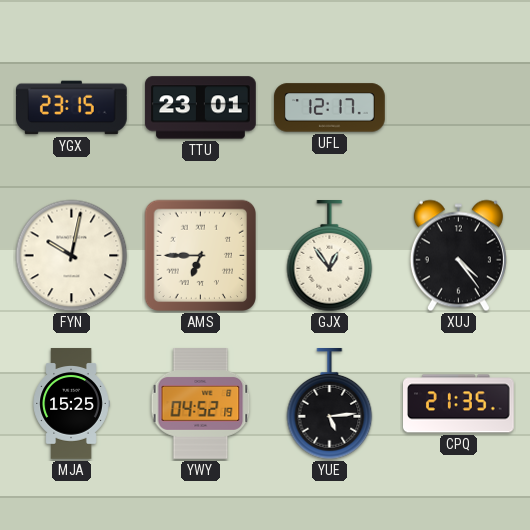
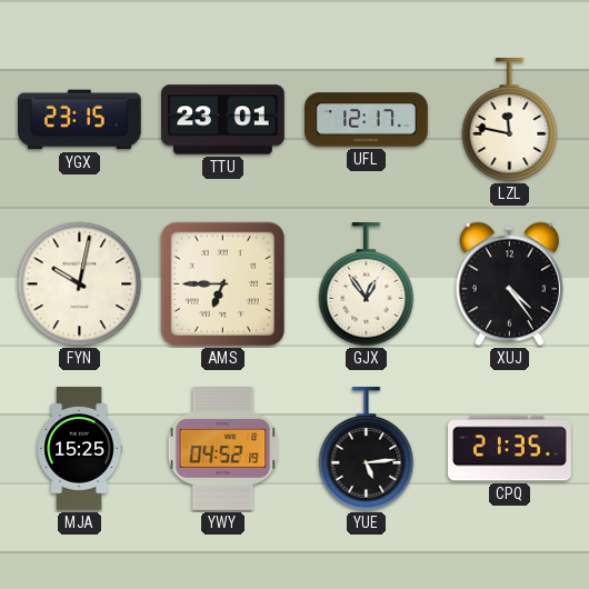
LZL: none -> 11:47 (510, 121)
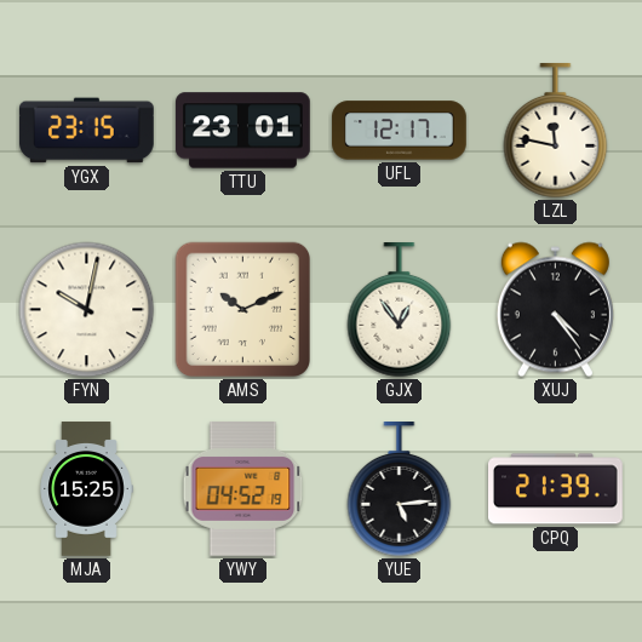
AMS: 6:45 -> 10:11 (243, 310)
CPQ: 21:35 -> 21:39 (556, 489)
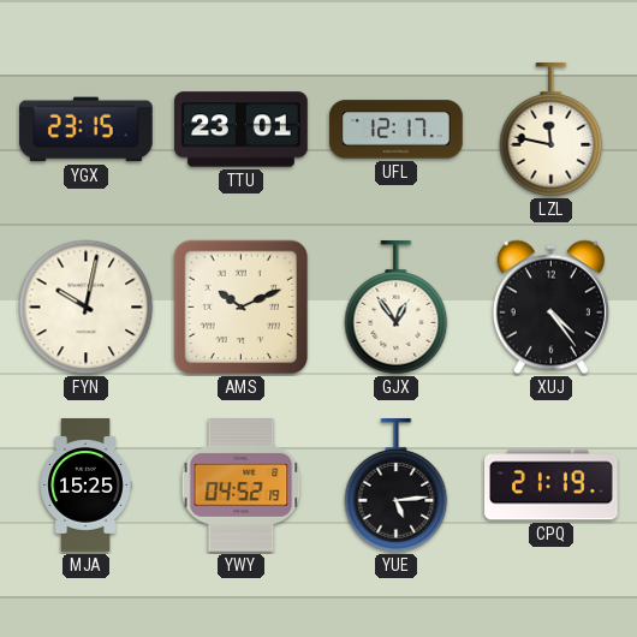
CPQ: 21:39 -> 21:19 (552, 486)
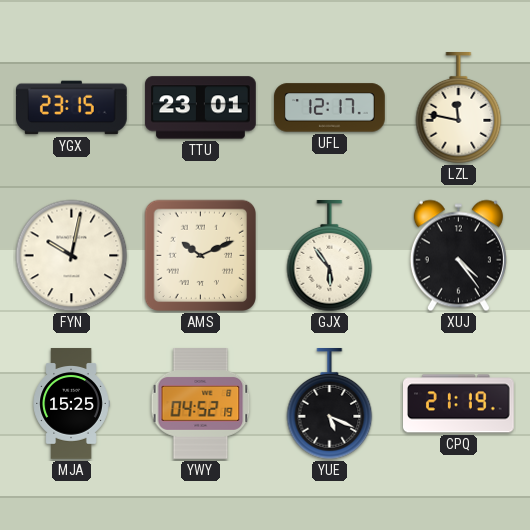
GJX: 12:54 -> 5:54 (330, 257)
YUE: 5:14 -> 5:19 (330, 405)
